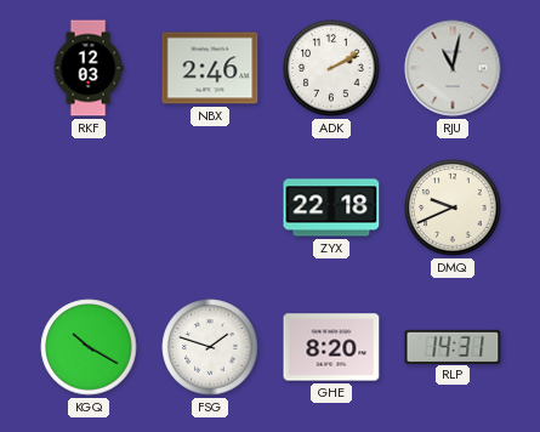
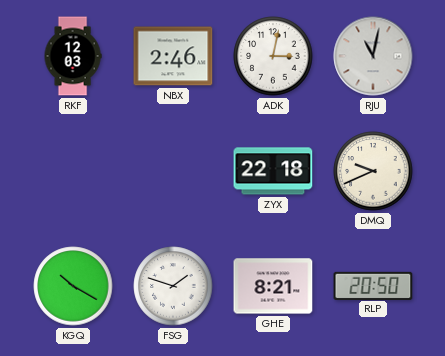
ADK: 2:10 -> 3:02 (273, 56)
GHE: 8:20 -> 8:21 (273, 286)
RLP: 14:31 -> 20:50 (373, 285)
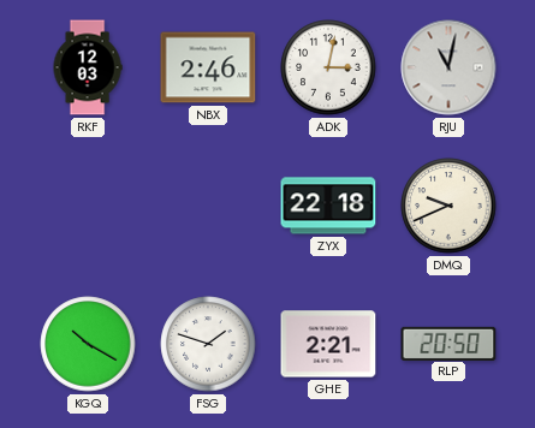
GHE: 8:21 -> 2:21 (328, 344)
